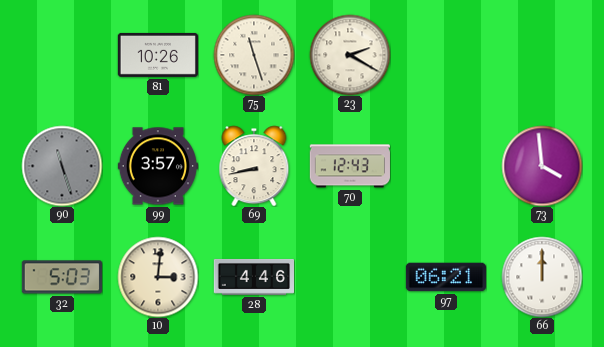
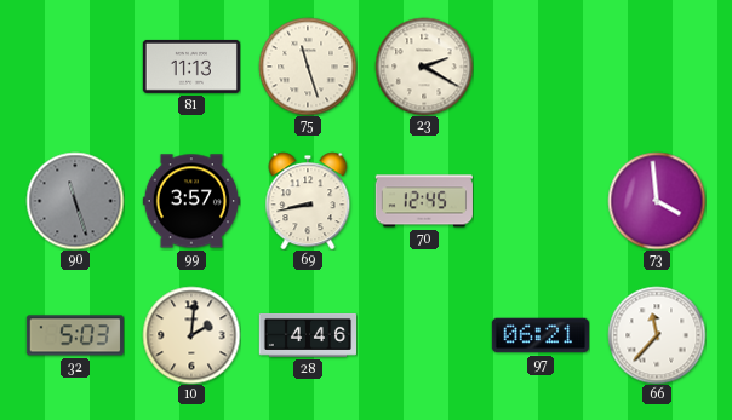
81: 10:26 -> 11:13 (191, 67)
70: 12:43 -> 12:45 (424, 201)
10: 3:01 -> 2:01 (191, 335)
66: 12:00 -> 11:37 (657, 335)
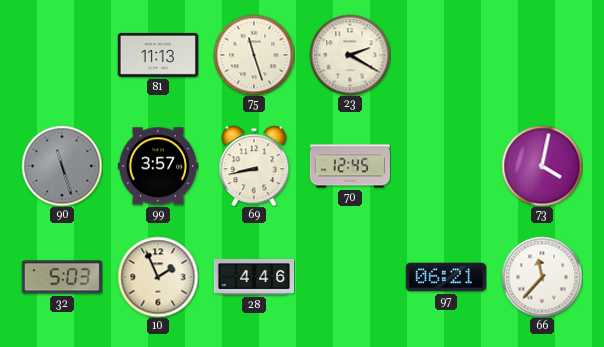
73: 3:59 -> 4:02 (542, 166)
10: 2:01 -> 1:56 (158, 277)
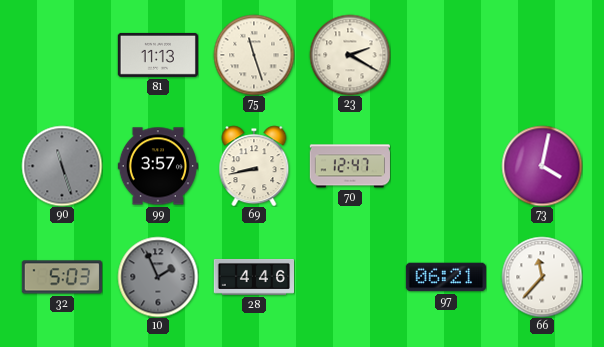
70: 12:45 -> 12:47 (350, 166)
10 dial: cream -> grey (158, 277)
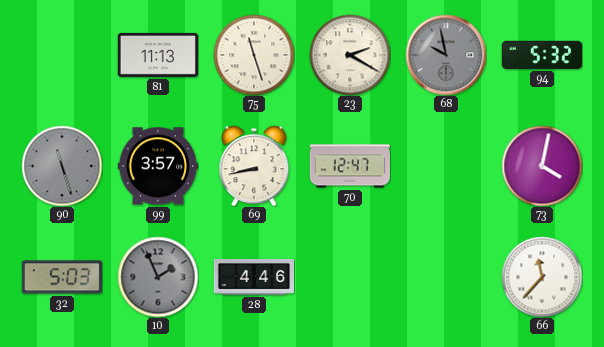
68: none -> 9:58 (446, 55)
94: none -> 5:32 (542, 55)
97: 06:21 -> none (445, 277)
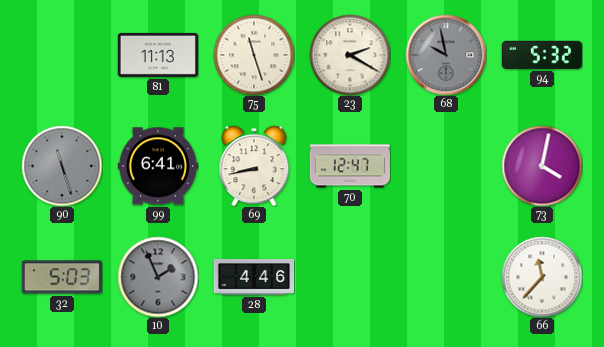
99: 3:57 -> 6:41 (157, 166)
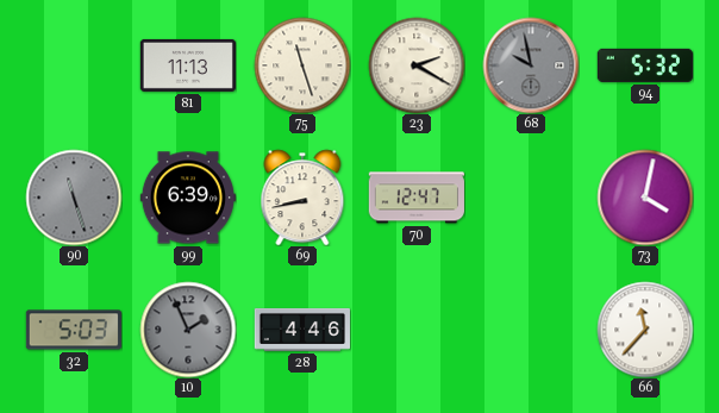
99: 6:41 -> 6:39 (187, 198)
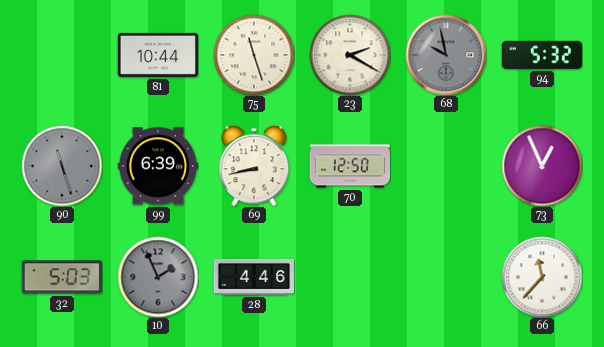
81: 11:13 -> 10:44 (158, 55)
70: 12:47 -> 12:50 (350, 166)
73: 4:02 -> 12:56 (542, 166)
